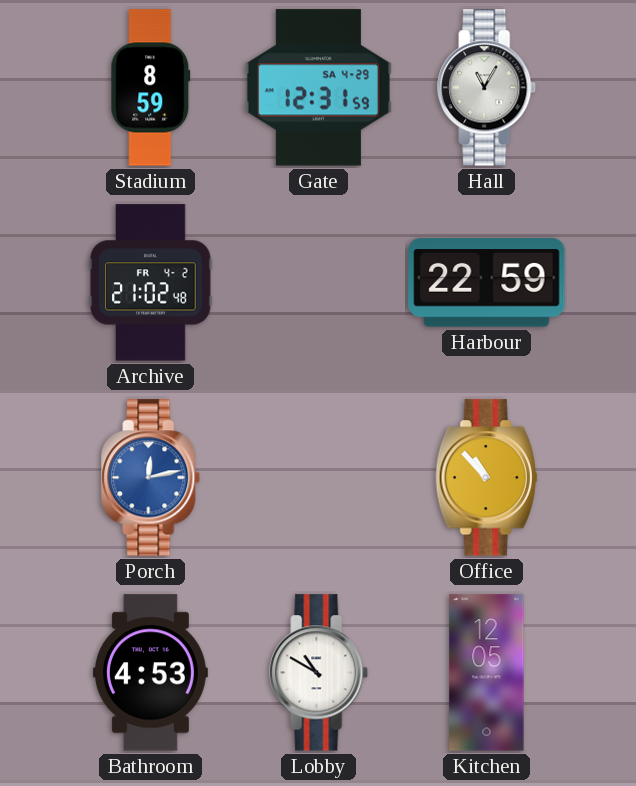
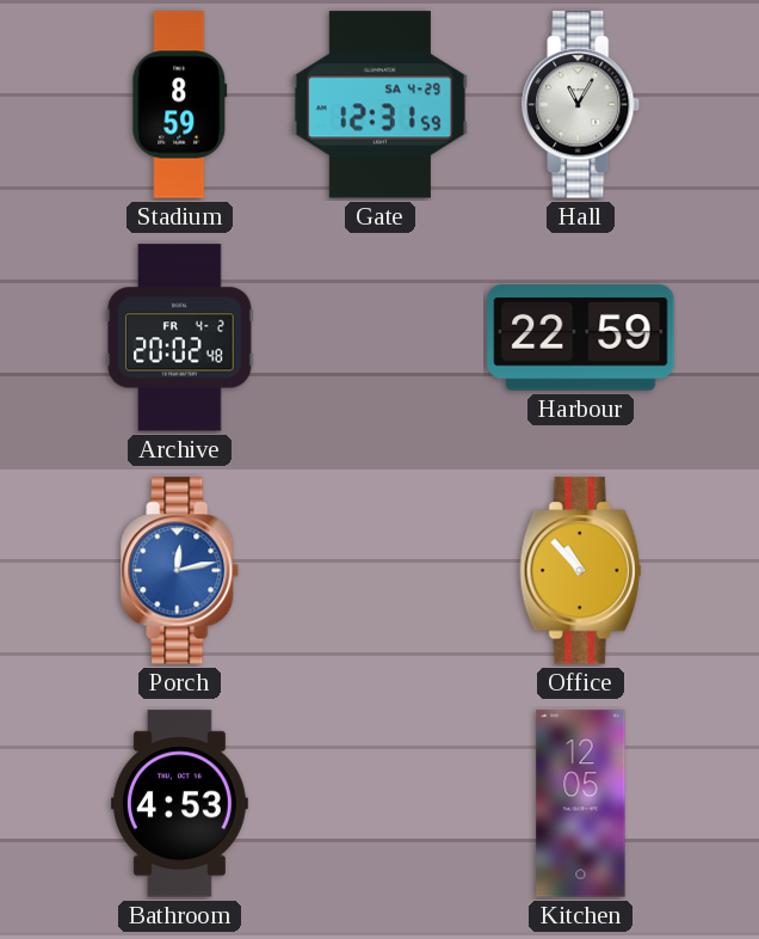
Archive: 21:02 -> 20:02 (180, 338)
Lobby: 10:50 -> none (319, 673)
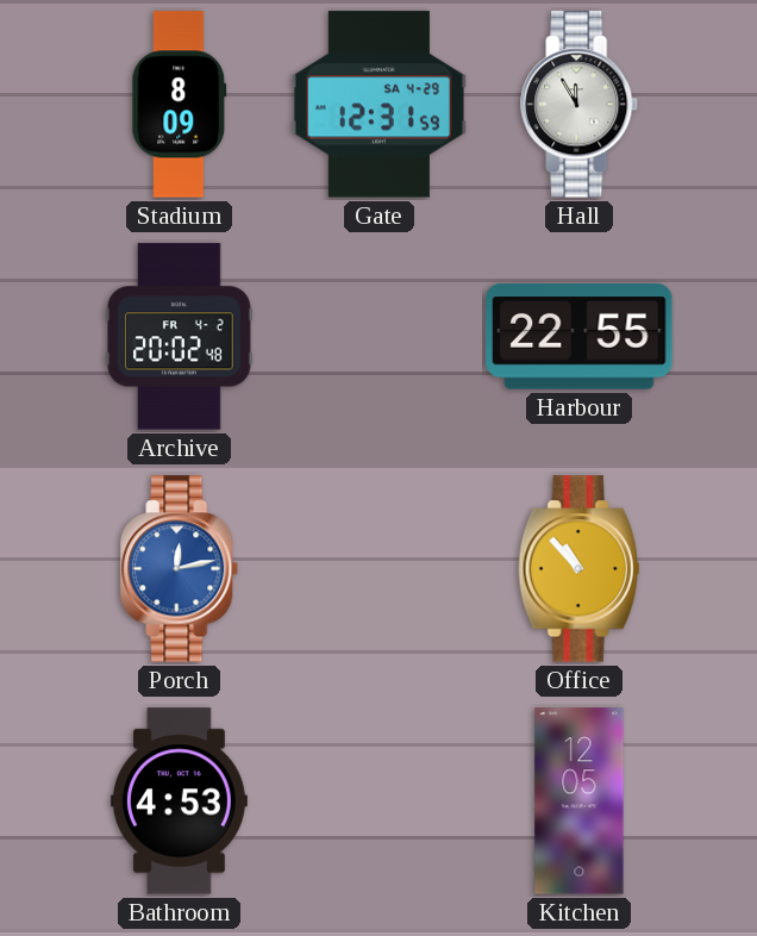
Stadium: 8:59 -> 8:09 (180, 105)
Hall: 11:05 -> 11:55 (580, 105)
Harbour: 22:59 -> 22:55 (580, 337)
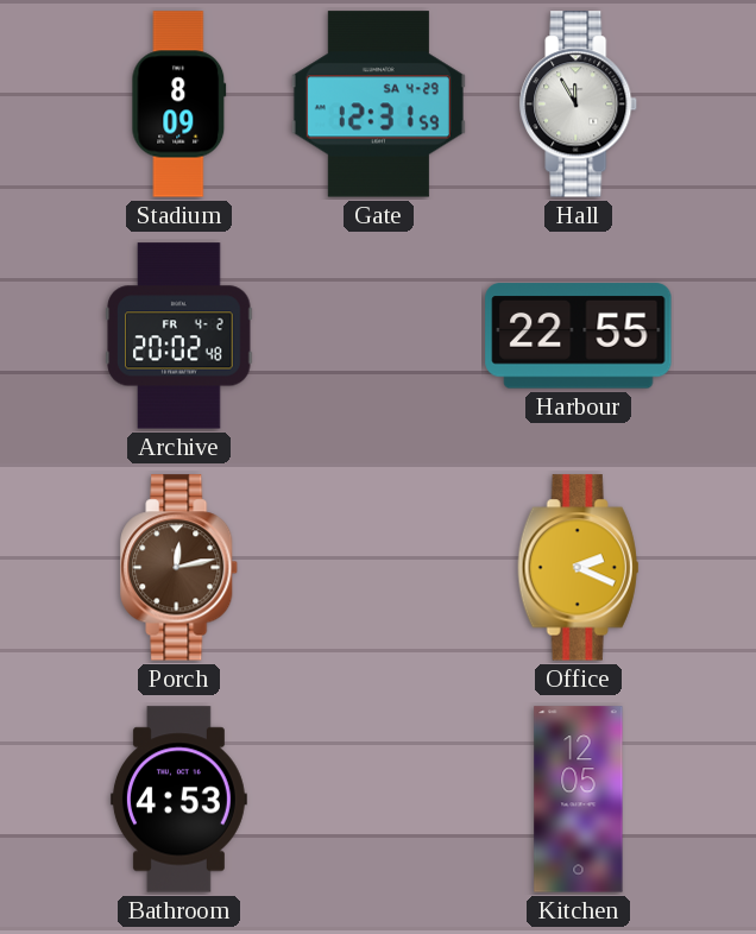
Porch dial: blue -> brown (179, 568)
Office: 10:53 -> 2:19 (579, 568)
